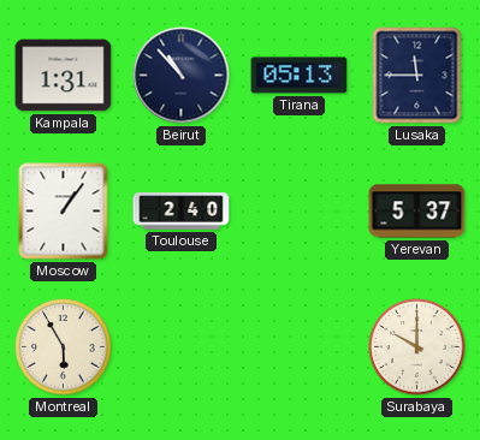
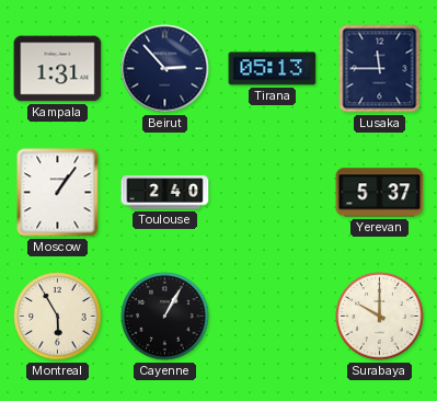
Beirut: 10:53 -> 2:53 (165, 69)
Cayenne: none -> 1:05 (165, 317)
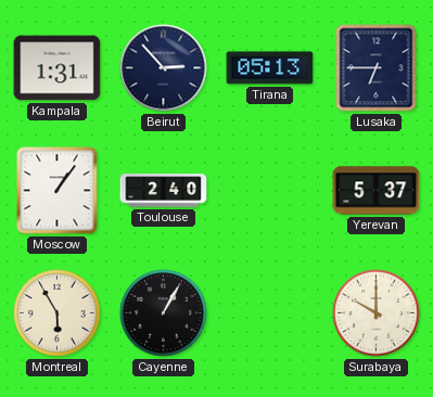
Lusaka: 11:45 -> 6:45 (377, 68)
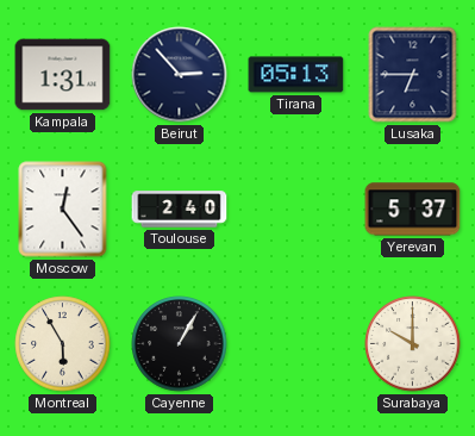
Moscow: 1:06 -> 12:24 (63, 210)
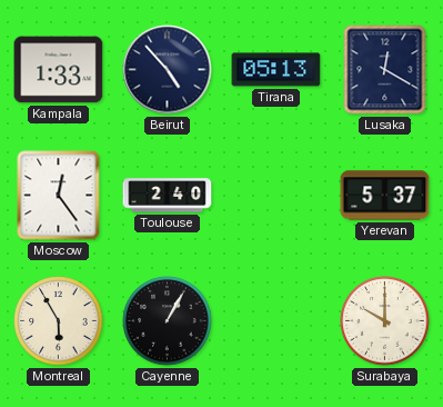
Kampala: 1:31 -> 1:33 (59, 70)
Beirut: 2:53 -> 4:53 (168, 70)
Lusaka: 6:45 -> 12:20 (385, 70)
